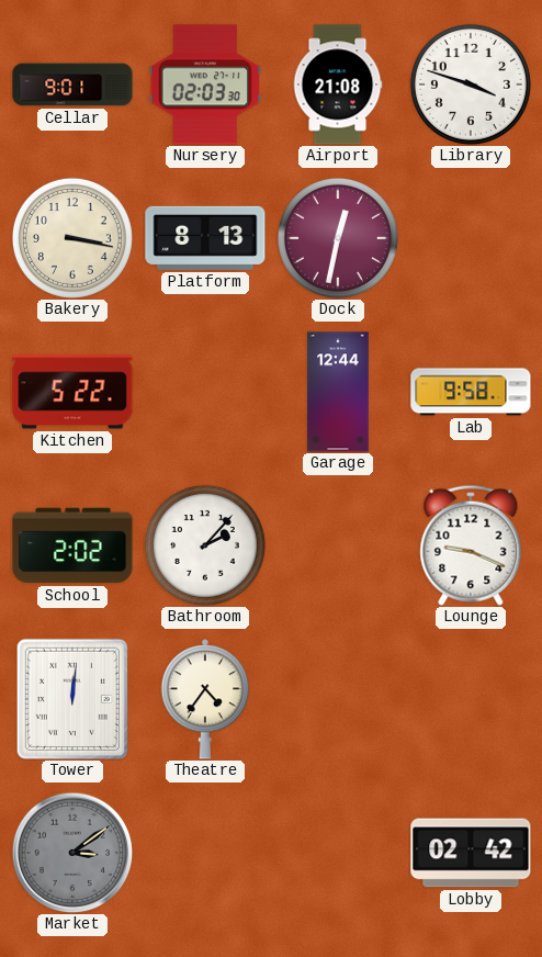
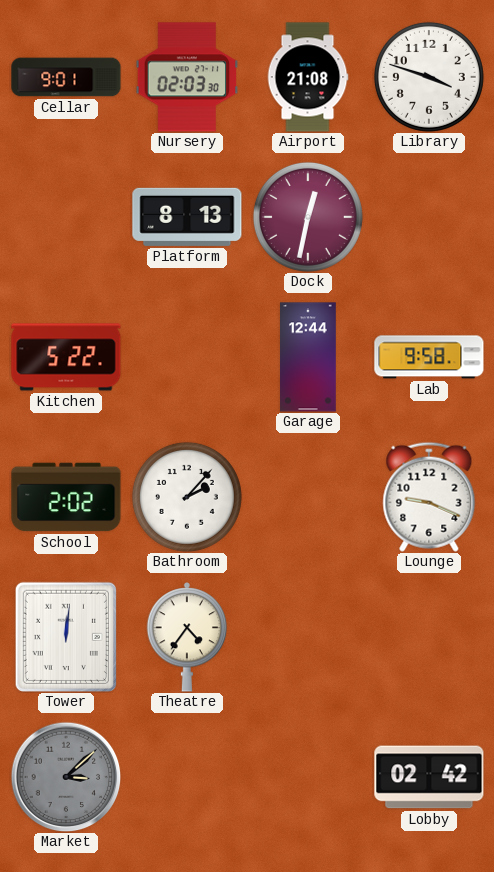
Bakery: 3:17 -> none (72, 238)
Market: 3:09 -> 3:08 (66, 777)
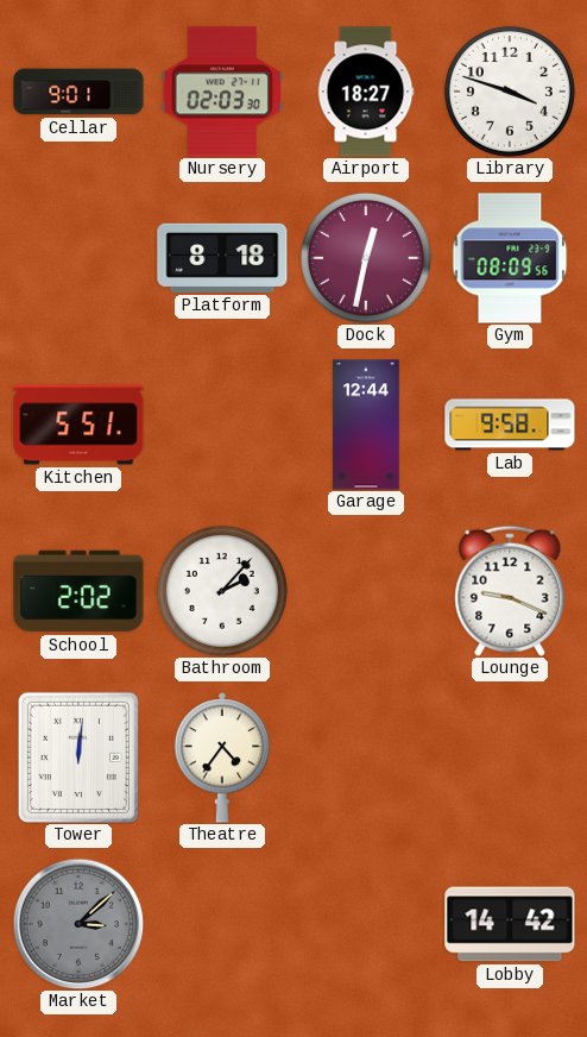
Airport: 21:08 -> 18:27 (366, 92)
Platform: 8:13 -> 8:18 (222, 258)
Gym: none -> 08:09 (510, 258)
Kitchen: 5:22 -> 5:51 (78, 425)
Lobby: 02:42 -> 14:42 (510, 924)
